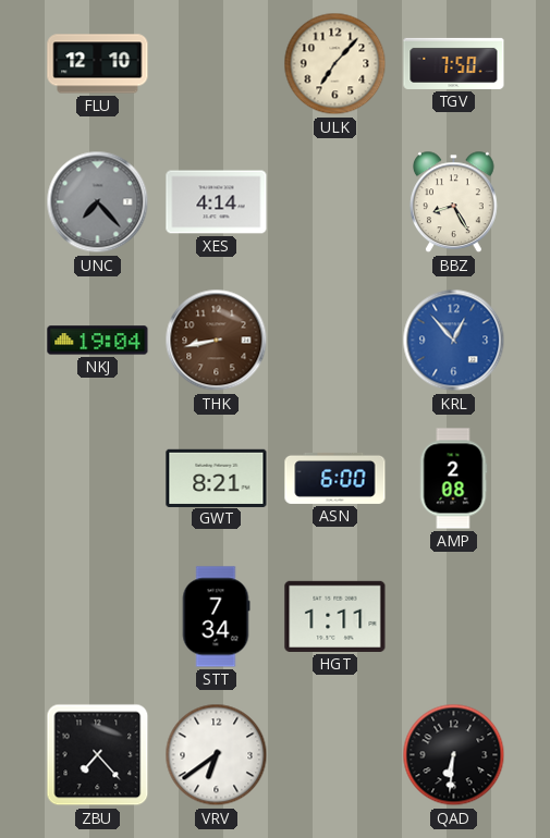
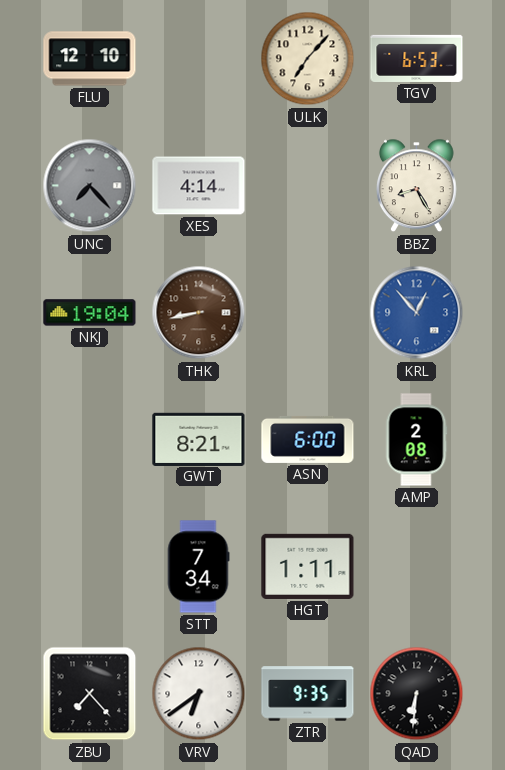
TGV: 7:50 -> 6:53 (417, 58)
ZTR: none -> 9:35 (308, 694)
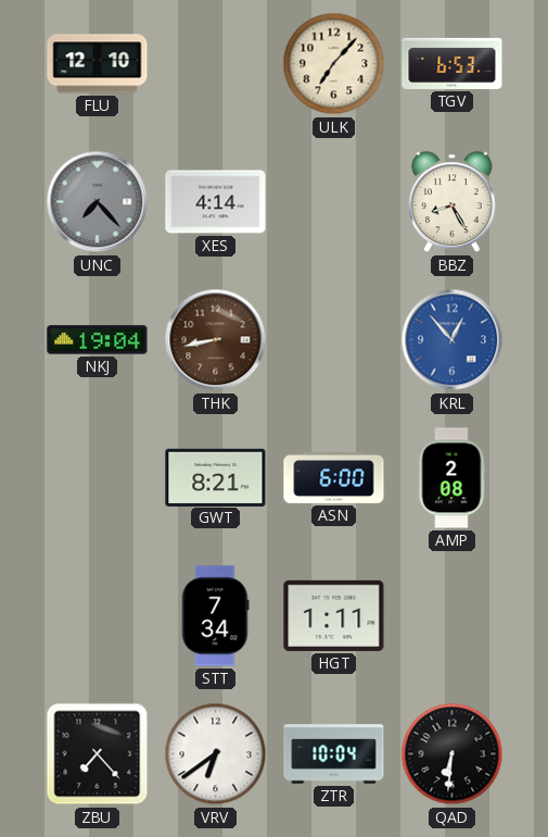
ZTR: 9:35 -> 10:04 (334, 754)
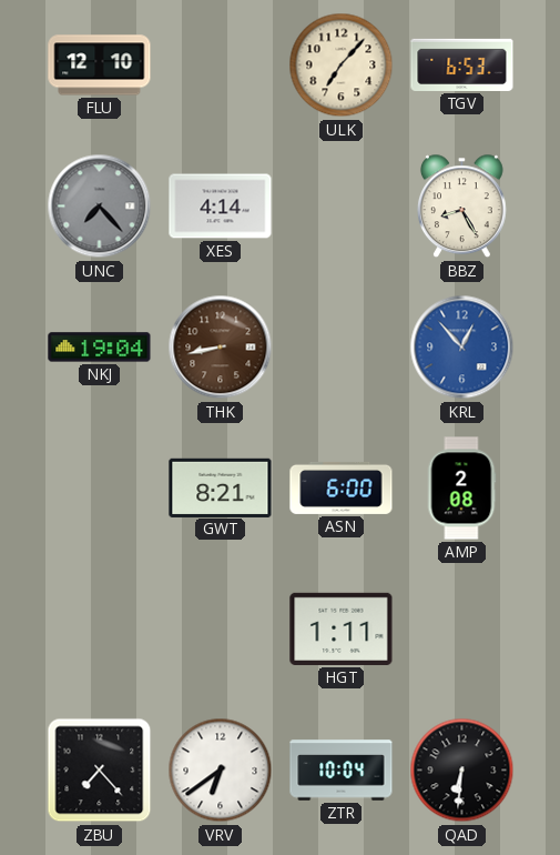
STT: 7:34 -> none (215, 616)
